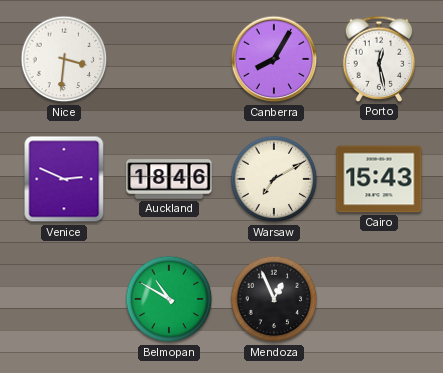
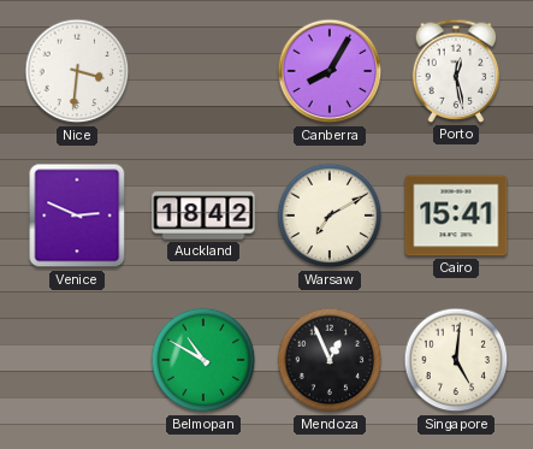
Auckland: 18:46 -> 18:42 (203, 215)
Cairo: 15:43 -> 15:41 (456, 215)
Singapore: none -> 5:01 (456, 360)
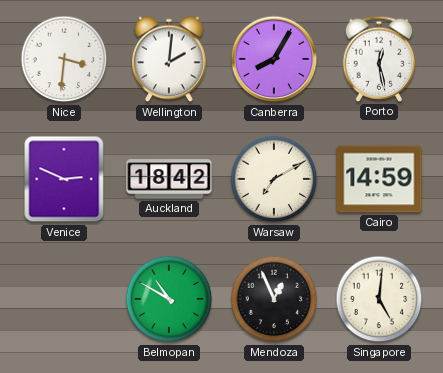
Wellington: none -> 2:01 (169, 59)
Cairo: 15:41 -> 14:59 (379, 179)
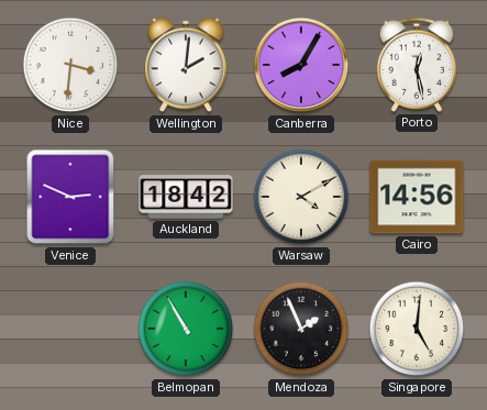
Warsaw: 7:10 -> 4:10 (301, 197)
Cairo: 14:59 -> 14:56 (417, 197)
Belmopan: 10:50 -> 10:55 (186, 329)
Mendoza: 12:56 -> 1:56 (301, 329)
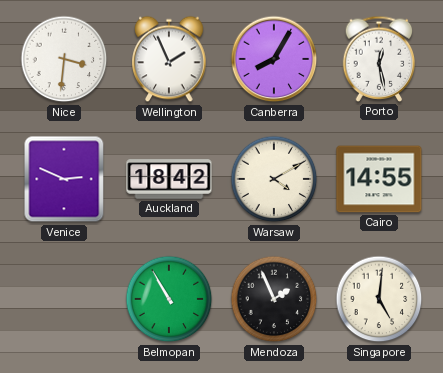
Wellington: 2:01 -> 1:56 (169, 59)
Cairo: 14:56 -> 14:55 (379, 179)
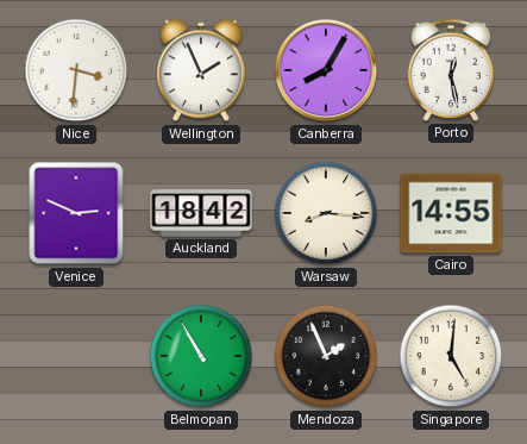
Warsaw: 4:10 -> 8:16 (326, 213)
